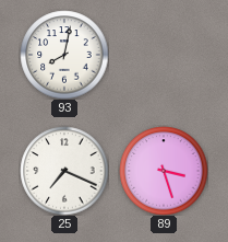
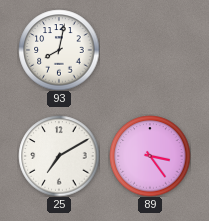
25: 7:19 -> 7:10 (59, 156)
89: 3:27 -> 3:24 (150, 156)
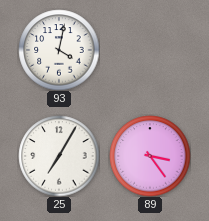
93: 8:02 -> 4:02 (59, 50)
25: 7:10 -> 7:05 (59, 156)
